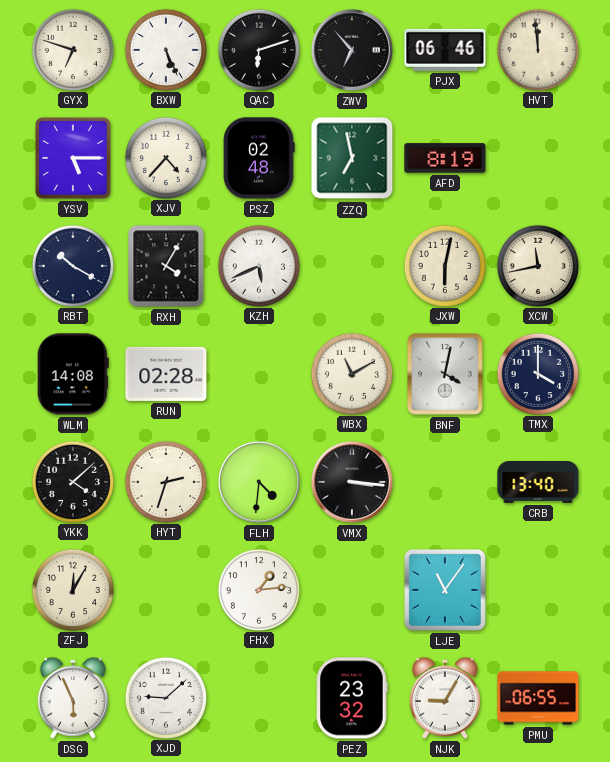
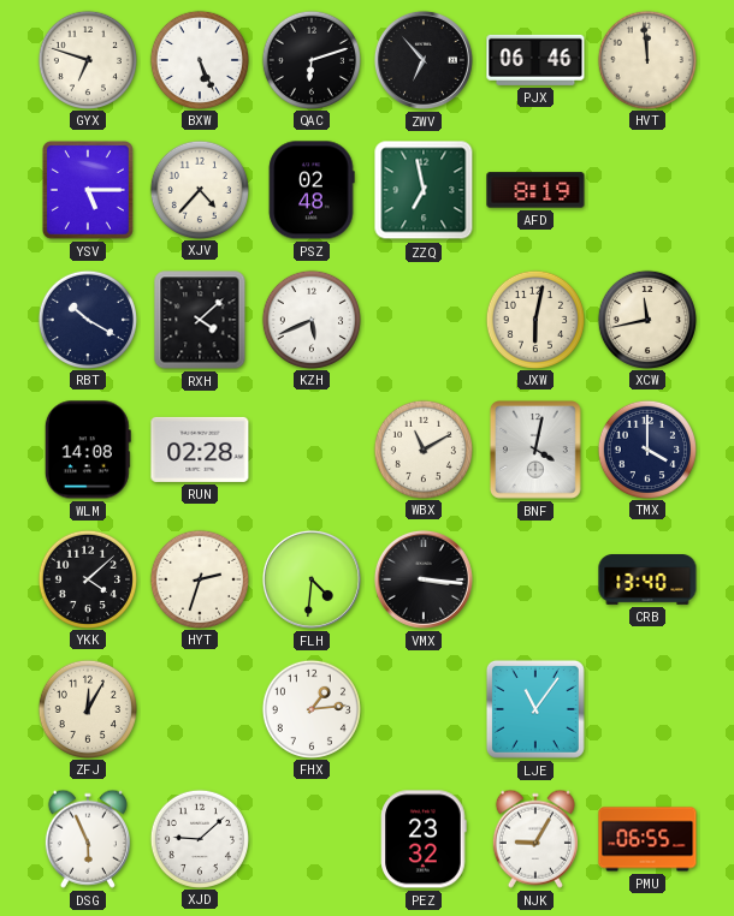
RXH: 4:05 -> 4:08 (200, 320)
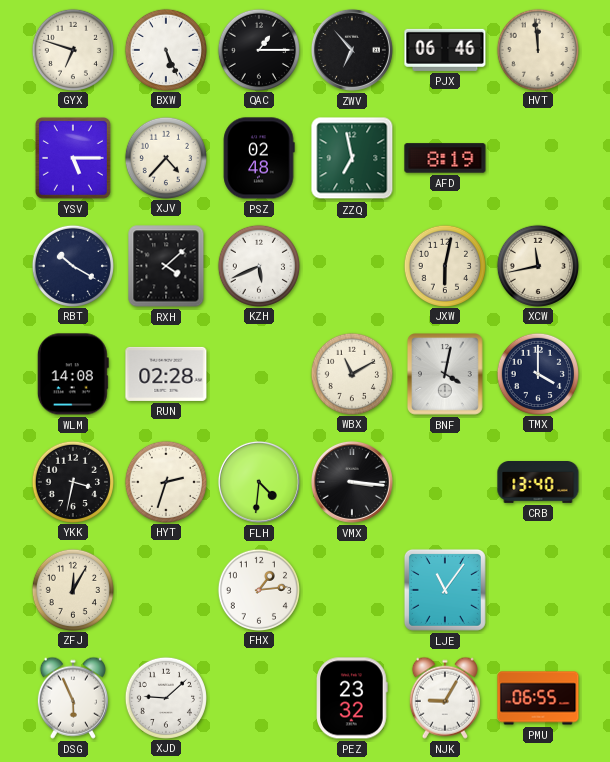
QAC: 6:12 -> 1:15 (258, 49)
YKK: 4:08 -> 3:32 (72, 481)
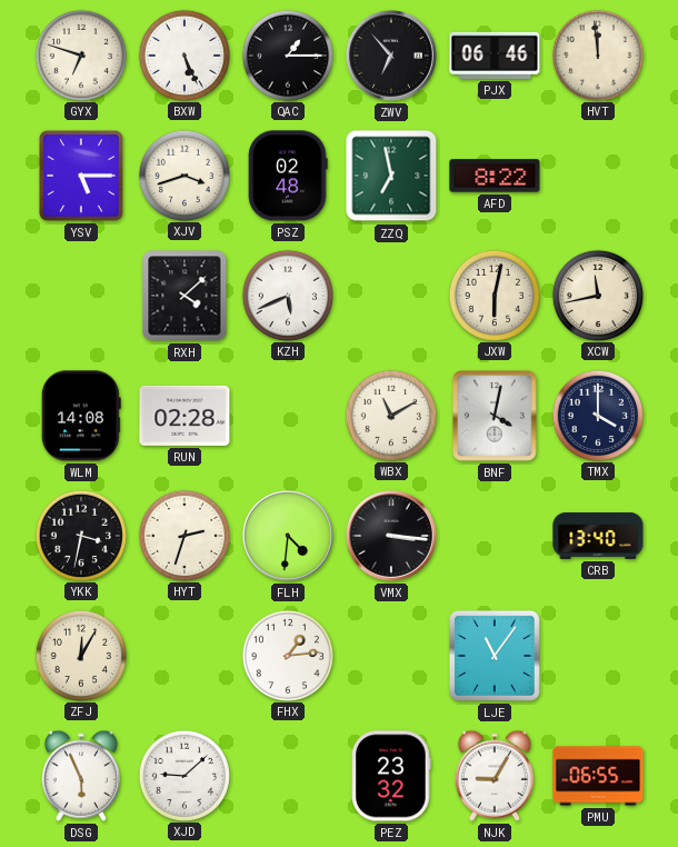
XJV: 4:37 -> 3:42 (183, 175)
AFD: 8:19 -> 8:22 (495, 176)
RBT: 10:20 -> none (72, 265)
